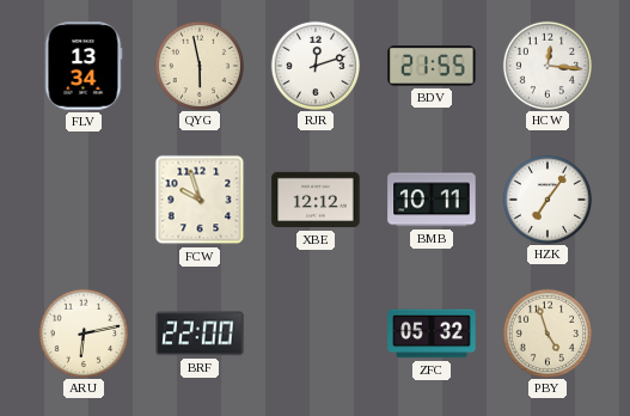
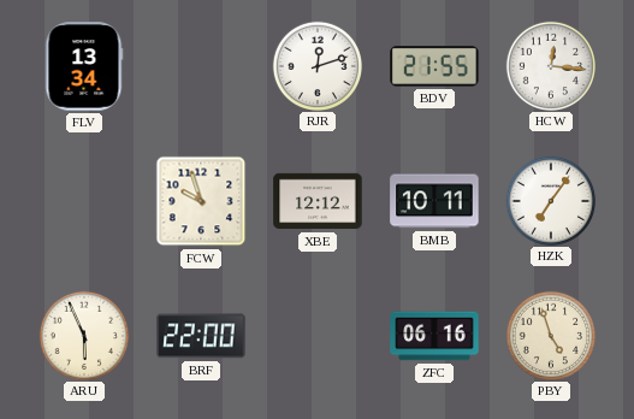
QYG: 5:58 -> none (198, 65)
ARU: 6:13 -> 5:56 (83, 335)
ZFC: 05:32 -> 06:16 (434, 336)
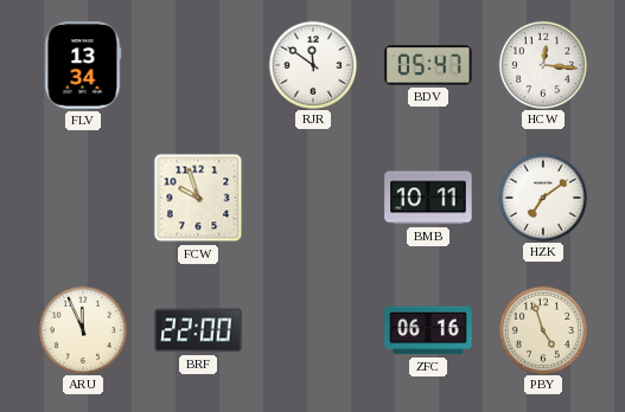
RJR: 12:12 -> 11:51 (312, 64)
BDV: 21:55 -> 05:47 (428, 65)
XBE: 12:12 -> none (318, 201)
HZK: 7:06 -> 7:09 (542, 197)
ARU: 5:56 -> 11:56 (82, 329)
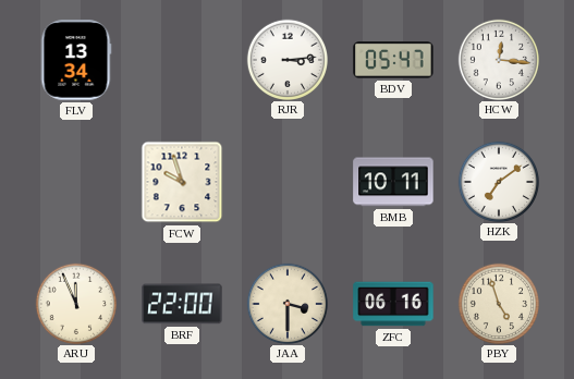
RJR: 11:51 -> 3:14 (286, 59)
JAA: none -> 3:30 (286, 303)
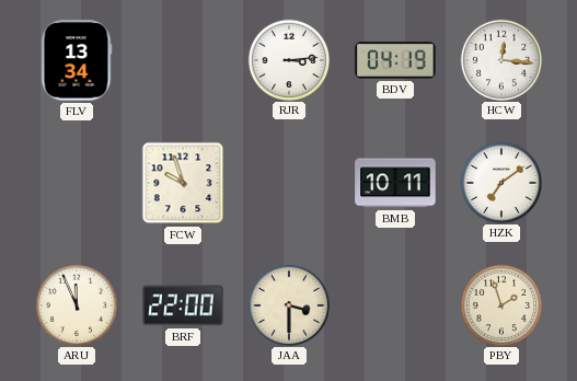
BDV: 05:47 -> 04:19 (395, 60)
ZFC: 06:16 -> none (393, 304)
PBY: 4:57 -> 1:57 (500, 304)
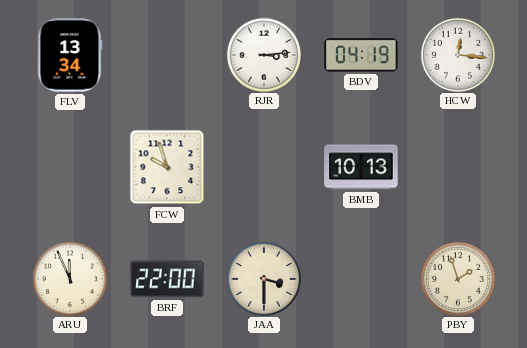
BMB: 10:11 -> 10:13 (361, 167)
HZK: 7:09 -> none (500, 182)
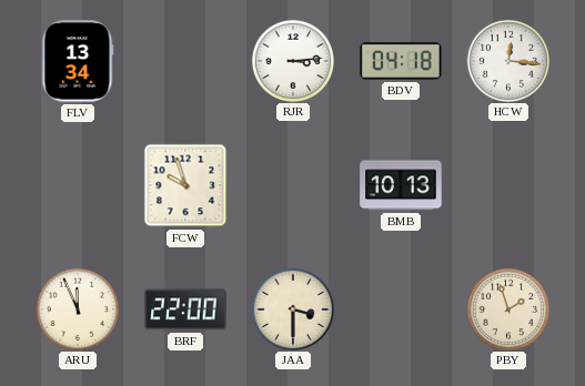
BDV: 04:19 -> 04:18 (401, 61)
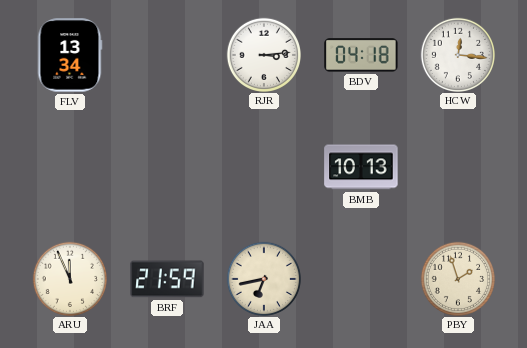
FCW: 9:57 -> none (185, 185)
BRF: 22:00 -> 21:59 (167, 279)
JAA: 3:30 -> 6:43 (263, 278)
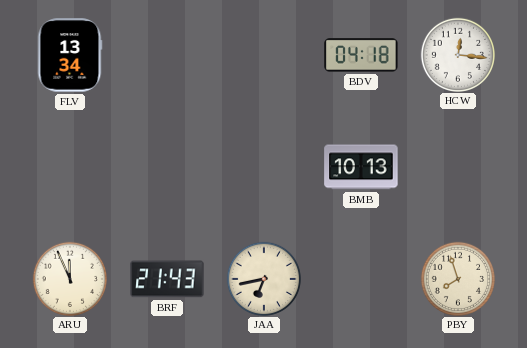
RJR: 3:14 -> none (263, 54)
BRF: 21:59 -> 21:43 (167, 279)
PBY: 1:57 -> 7:57 (457, 278)
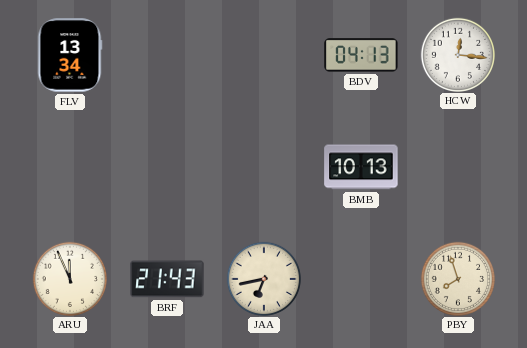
BDV: 04:18 -> 04:13 (361, 55)
